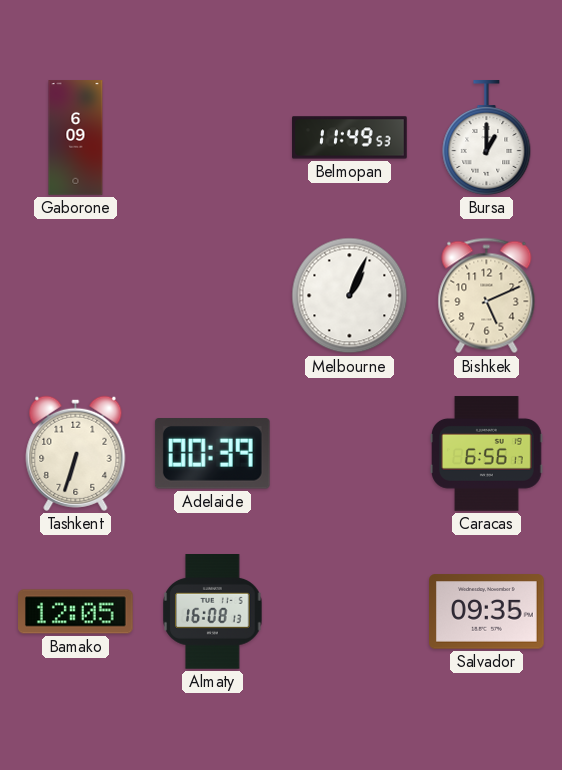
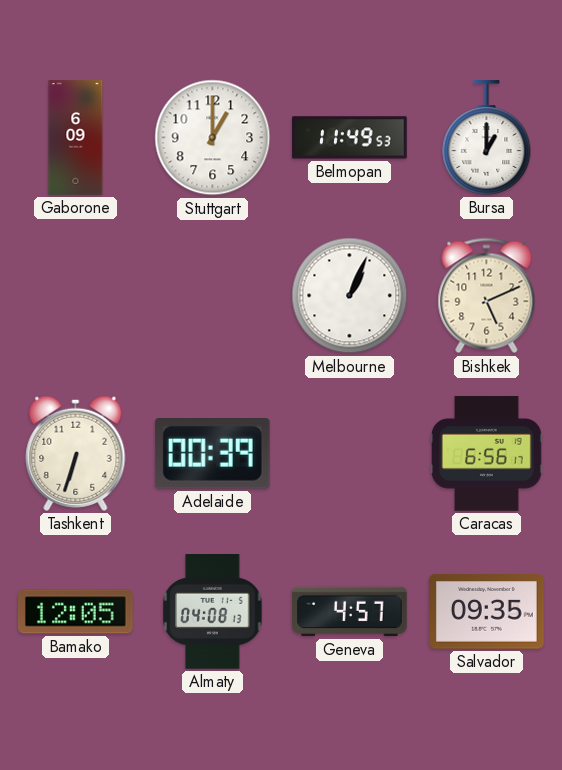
Stuttgart: none -> 1:00 (213, 138)
Almaty: 16:08 -> 04:08 (213, 612)
Geneva: none -> 4:57 (350, 612)
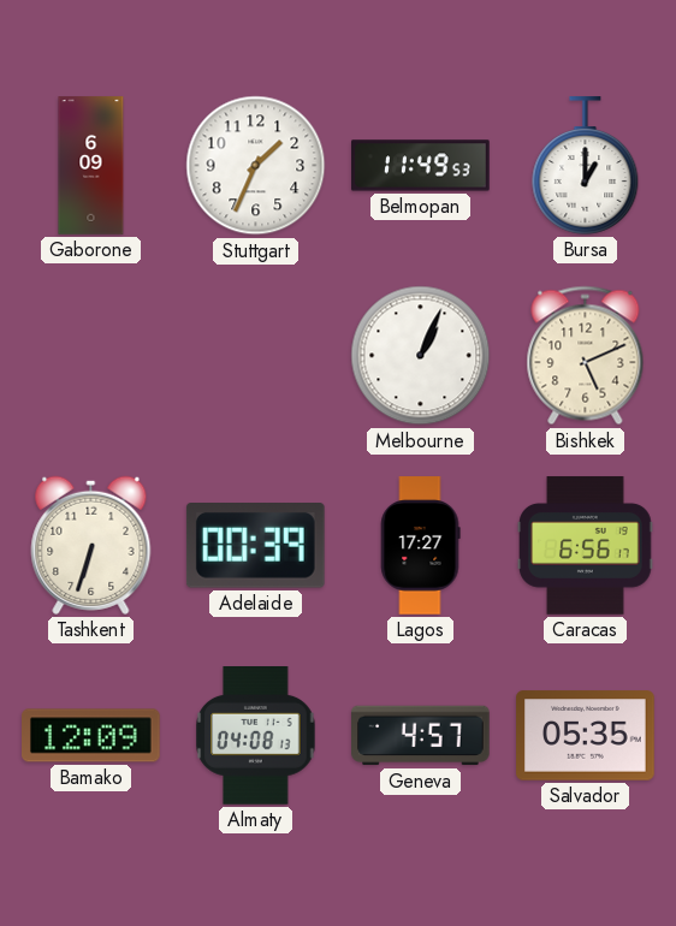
Stuttgart: 1:00 -> 1:34 (256, 166)
Lagos: none -> 17:27 (420, 546)
Bamako: 12:05 -> 12:09 (91, 736)
Salvador: 09:35 -> 05:35 (586, 736)
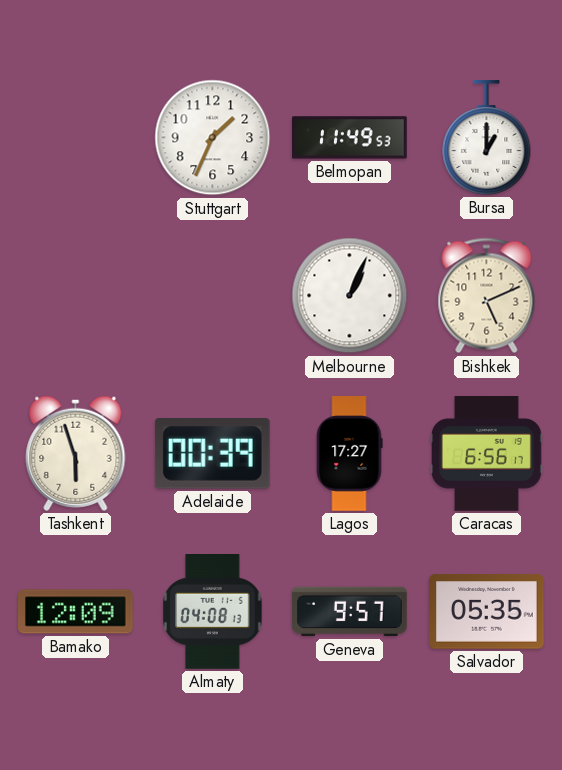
Gaborone: 6:09 -> none (91, 166)
Tashkent: 6:33 -> 5:57 (76, 453)
Geneva: 4:57 -> 9:57 (350, 612)
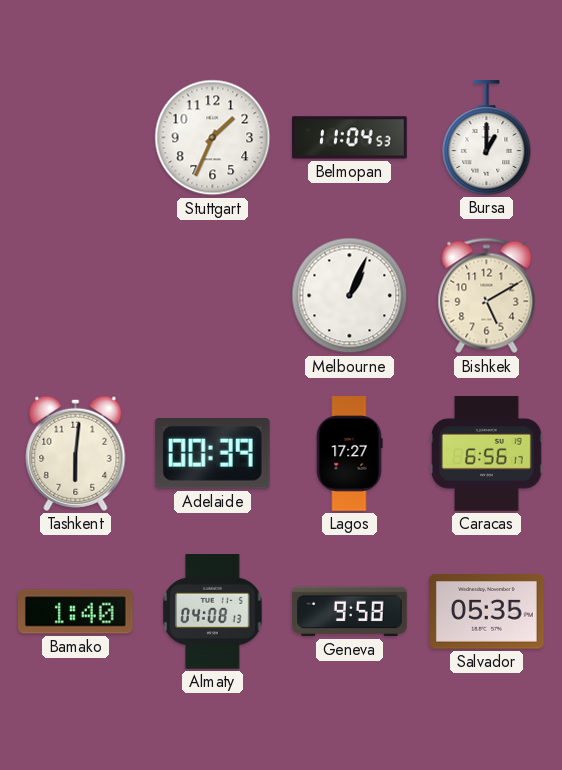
Belmopan: 11:49 -> 11:04 (350, 138)
Bishkek: 5:11 -> 5:10 (487, 296)
Tashkent: 5:57 -> 6:01 (76, 453)
Bamako: 12:09 -> 1:40 (76, 612)
Geneva: 9:57 -> 9:58 (350, 612)
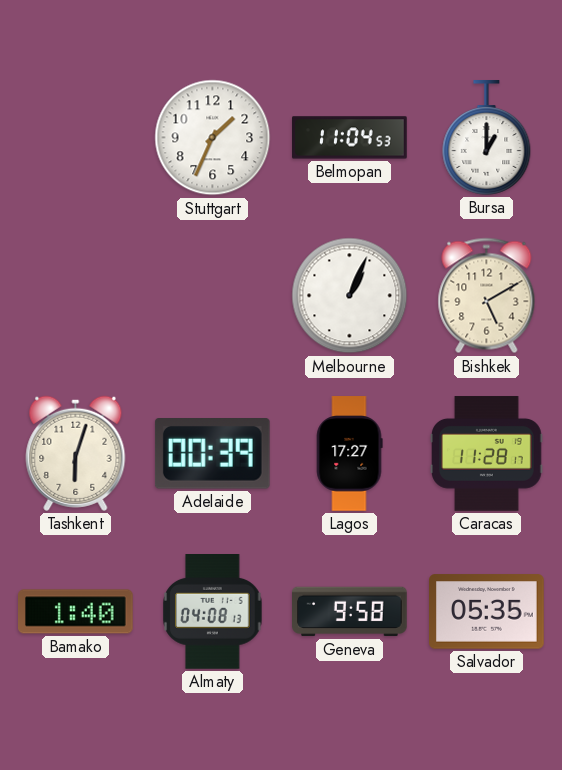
Tashkent: 6:01 -> 6:03 (76, 453)
Caracas: 6:56 -> 11:28 (487, 454)
